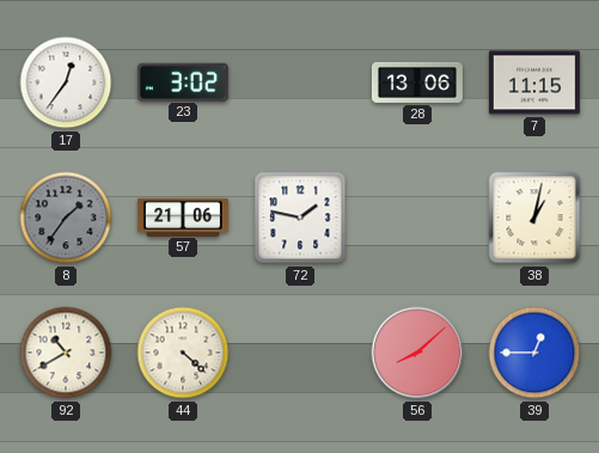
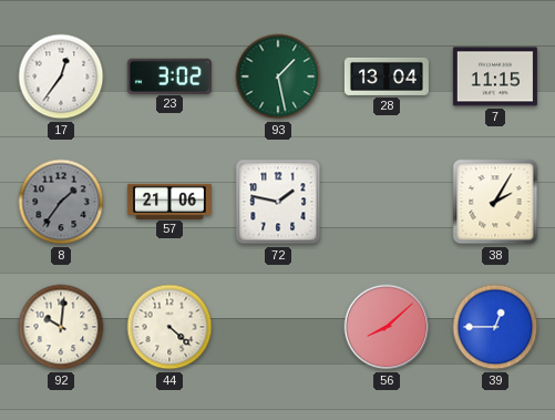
93: none -> 1:28 (278, 76)
28: 13:06 -> 13:04 (387, 76)
38: 1:02 -> 2:05 (495, 202)
92: 10:40 -> 10:01 (61, 327)
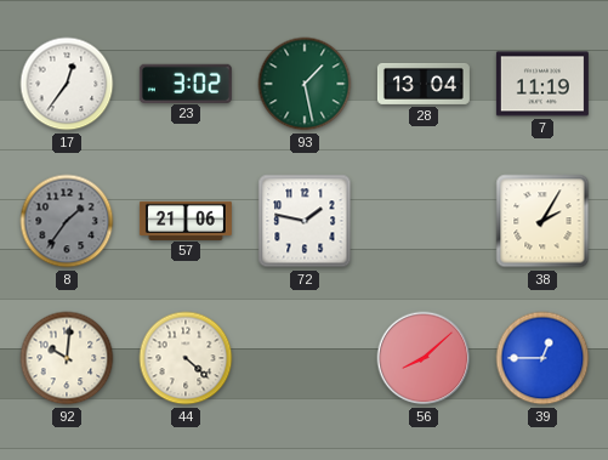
7: 11:15 -> 11:19 (542, 84)
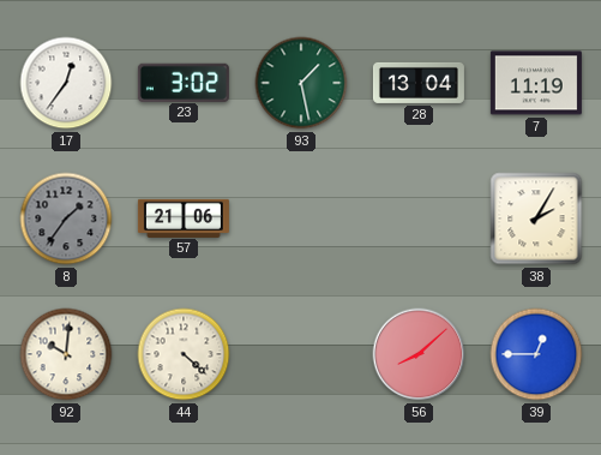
72: 1:47 -> none (305, 221)
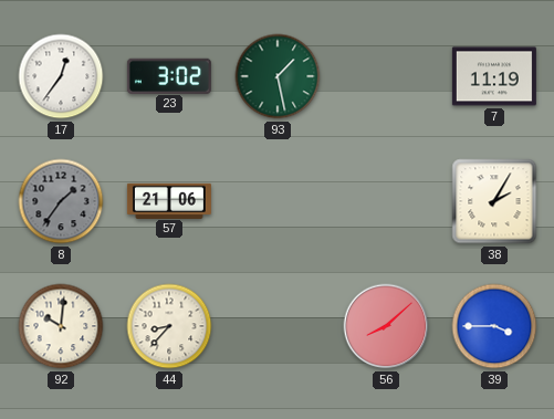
28: 13:04 -> none (419, 83)
44: 4:22 -> 8:37 (169, 326)
39: 12:45 -> 3:45 (494, 326)
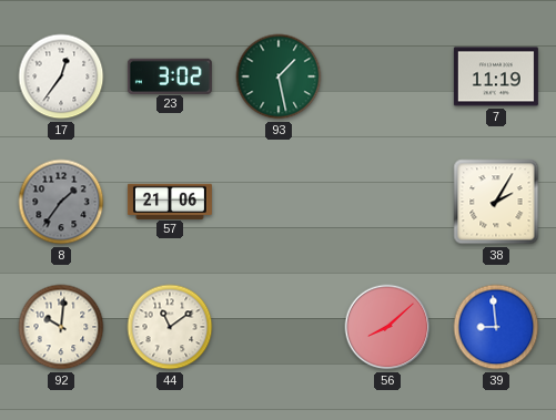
44: 8:37 -> 11:09 (170, 327)
39: 3:45 -> 8:59 (496, 327)
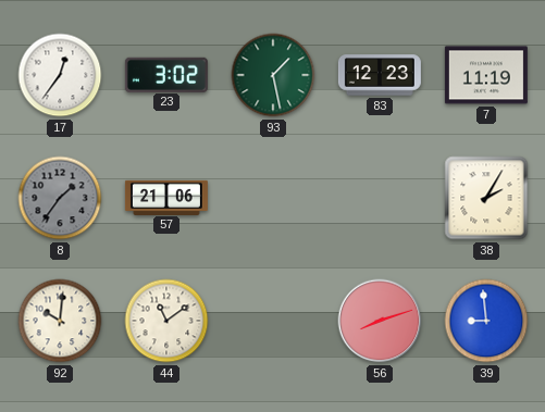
83: none -> 12:23 (380, 75)
56: 8:08 -> 8:12 (380, 321)
